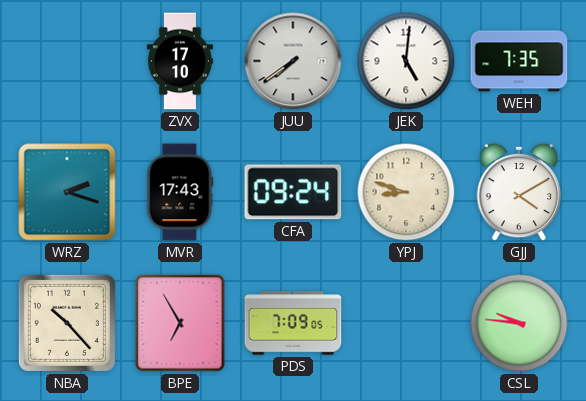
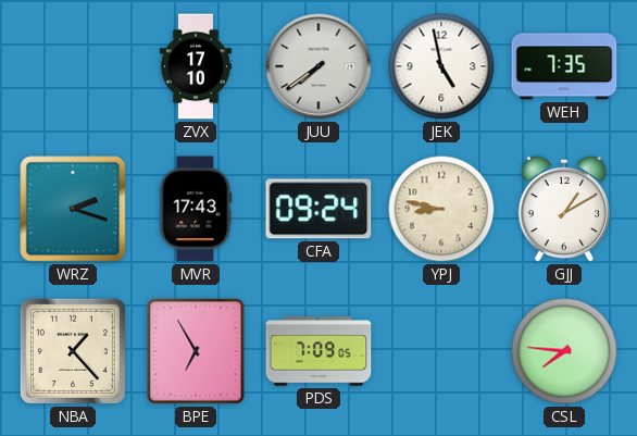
JEK: 5:01 -> 4:58 (441, 66)
YPJ: 8:48 -> 8:47 (441, 209)
GJJ: 4:10 -> 1:10 (564, 209)
NBA: 10:23 -> 1:23 (73, 351)
CSL: 9:46 -> 7:46 (564, 351)
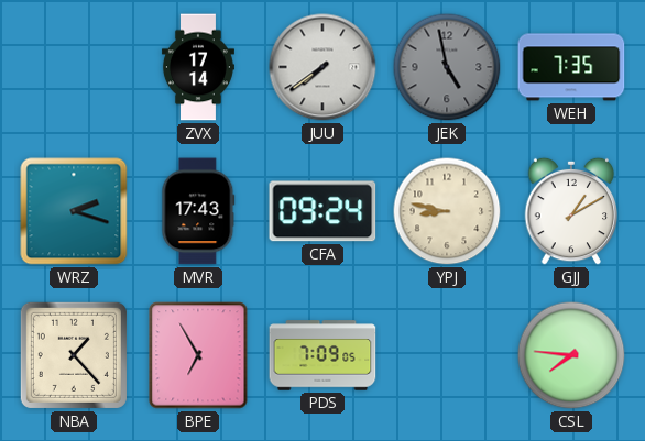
ZVX: 17:10 -> 17:14 (198, 67)
JEK dial: white -> grey (447, 67)
